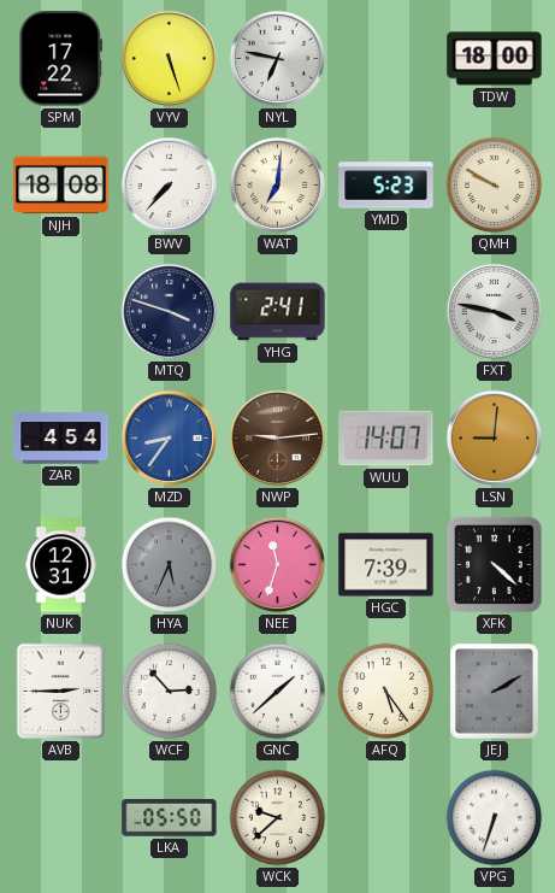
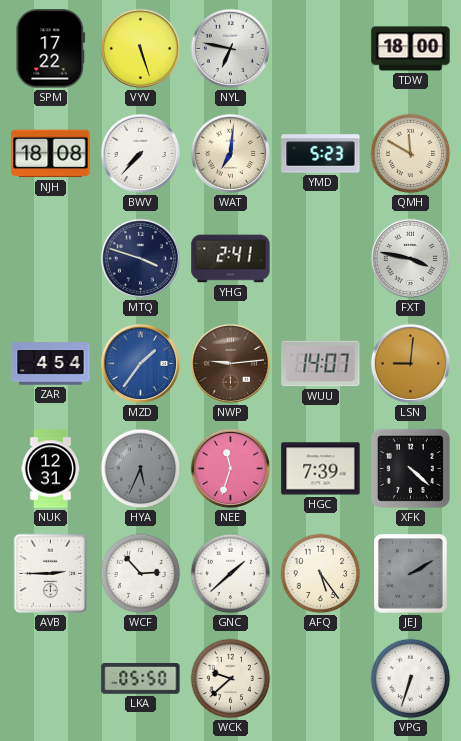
QMH: 9:50 -> 11:50 (411, 154)
MZD: 8:36 -> 1:36 (140, 363)
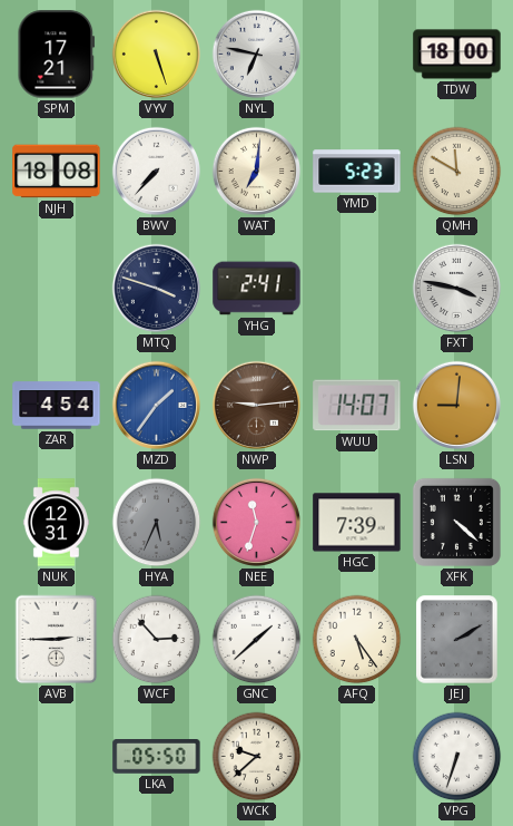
SPM: 17:22 -> 17:21 (57, 55)
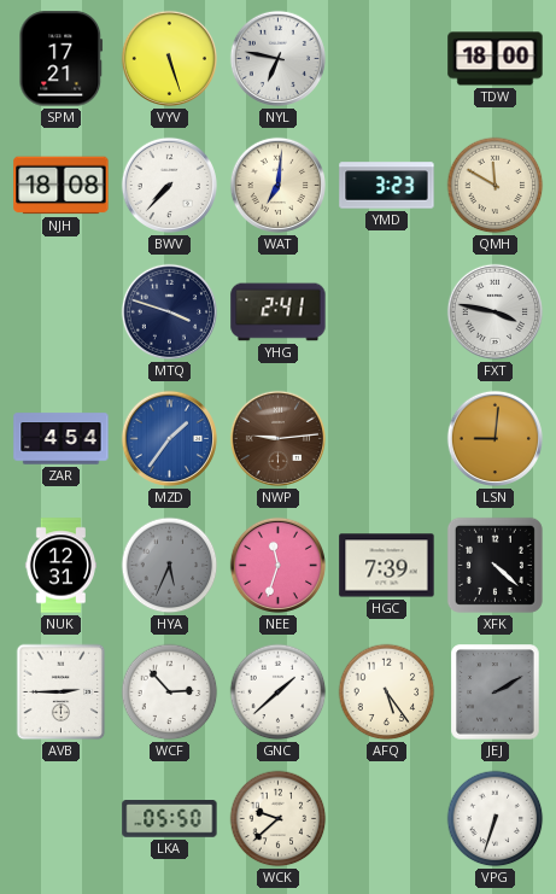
YMD: 5:23 -> 3:23 (387, 186)
WUU: 14:07 -> none (357, 406)
